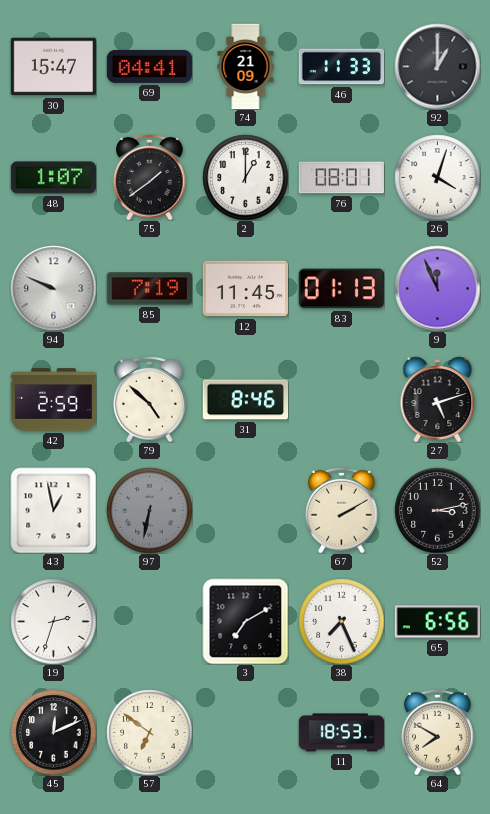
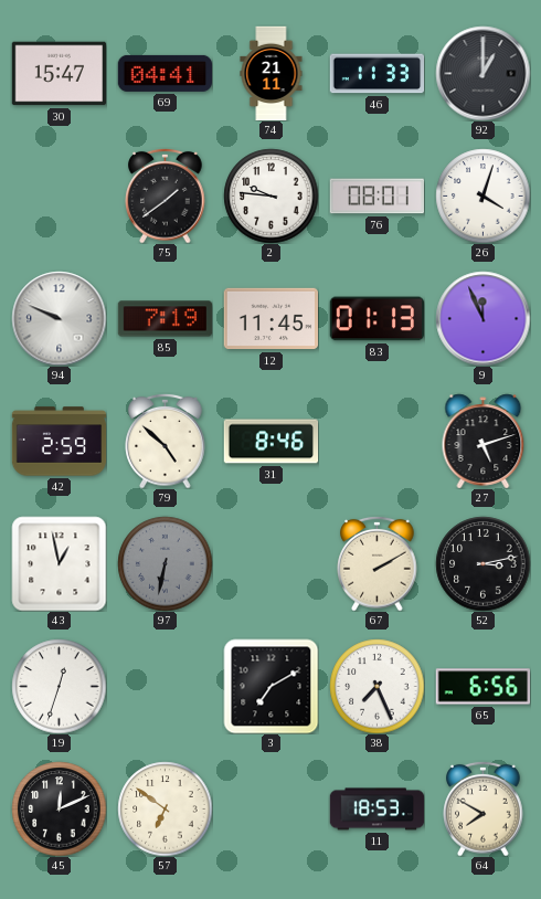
74: 21:09 -> 21:11 (272, 73)
48: 1:07 -> none (53, 178)
2: 1:00 -> 9:46 (270, 195)
19: 2:33 -> 12:33 (59, 686)
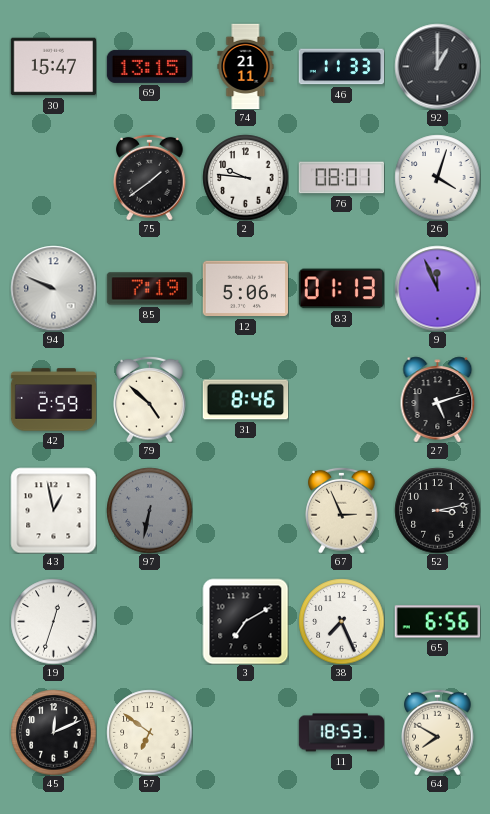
69: 04:41 -> 13:15 (149, 66)
12: 11:45 -> 5:06 (245, 289)
67: 2:10 -> 2:56 (342, 510)
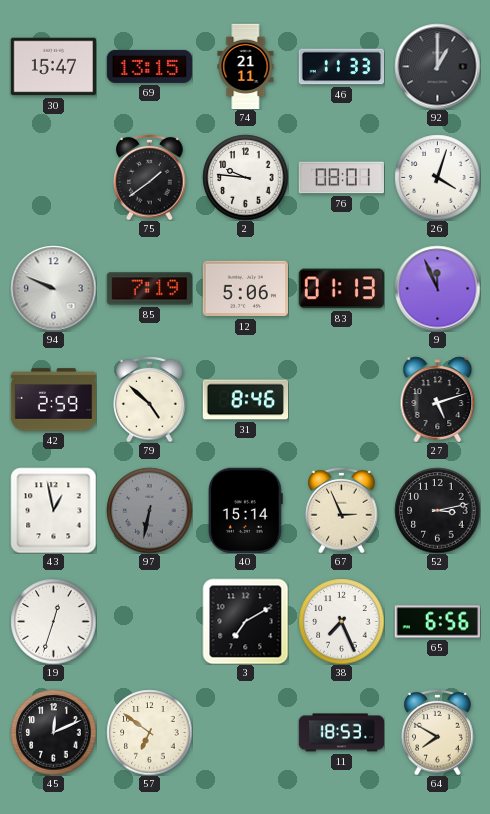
40: none -> 15:14 (245, 510)
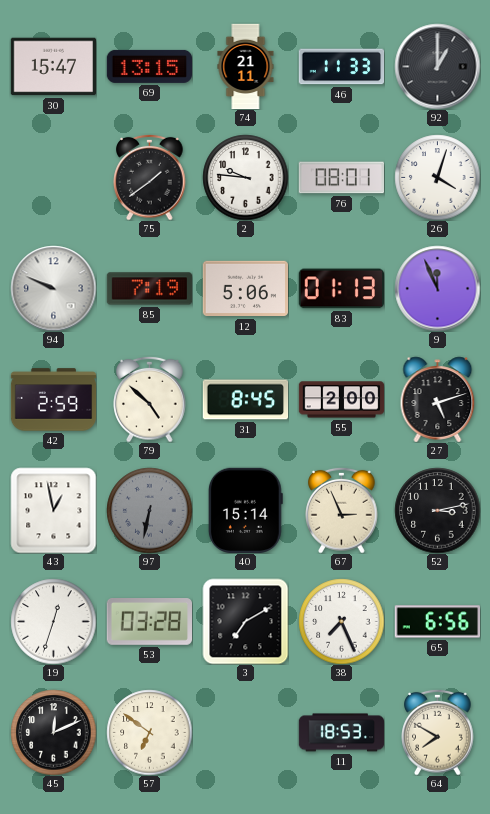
31: 8:46 -> 8:45 (245, 400)
55: none -> 2:00 (341, 400)
53: none -> 03:28 (149, 622)
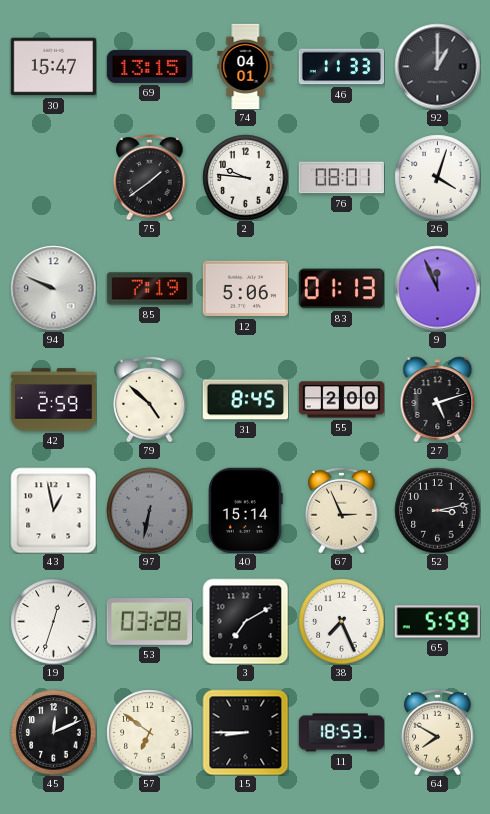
74: 21:11 -> 04:01 (246, 66)
65: 6:56 -> 5:59 (437, 622)
15: none -> 8:45 (245, 732)
